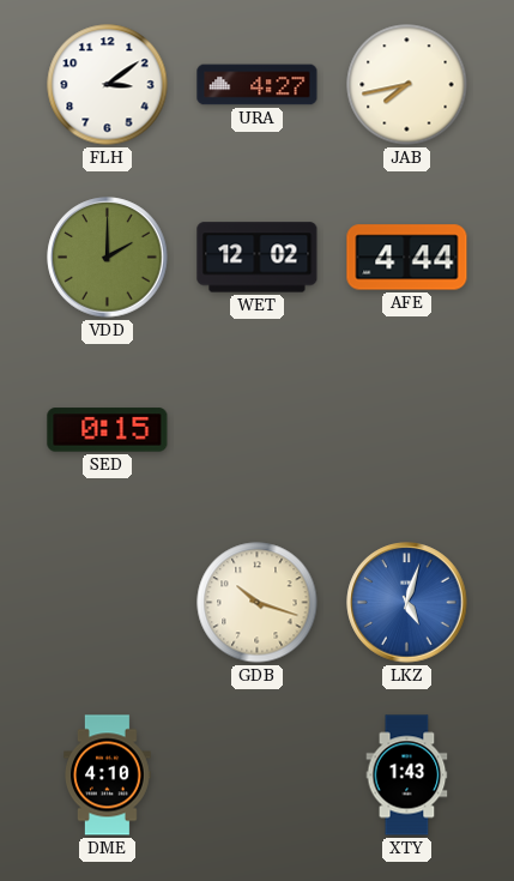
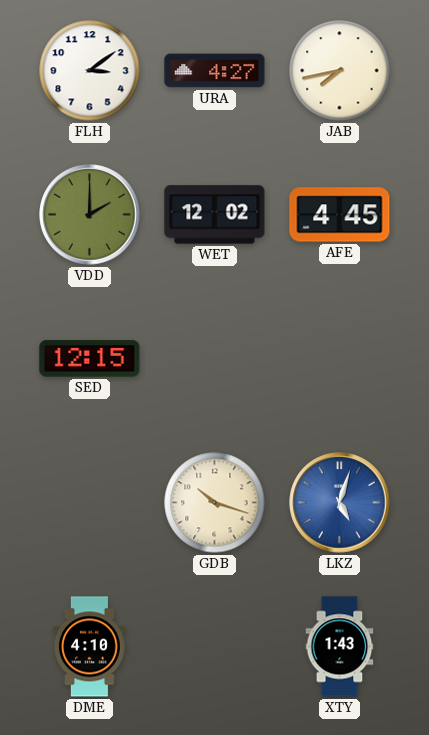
AFE: 4:44 -> 4:45 (340, 215)
SED: 0:15 -> 12:15 (90, 359)
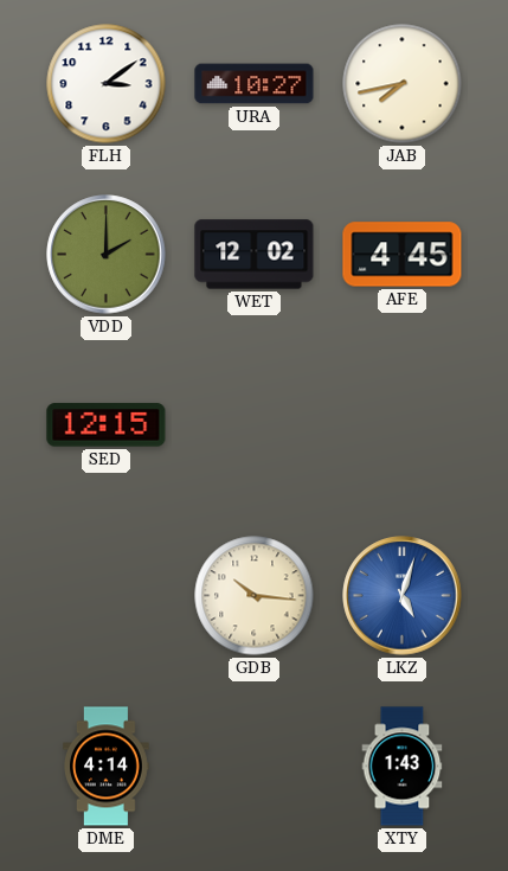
URA: 4:27 -> 10:27 (255, 84)
GDB: 10:18 -> 10:16 (255, 596)
DME: 4:10 -> 4:14 (107, 767)
